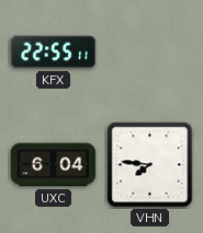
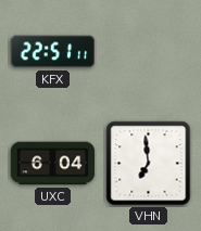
KFX: 22:55 -> 22:51 (53, 52)
VHN: 7:46 -> 6:59 (149, 164)
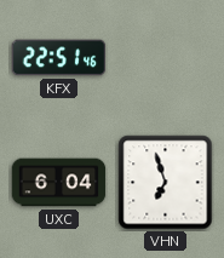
KFX: 22:51:11 -> 22:51:46 (59, 58)
VHN: 6:59 -> 6:57 (166, 183)
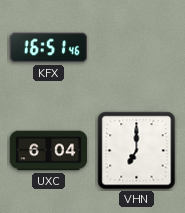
KFX: 22:51 -> 16:51 (49, 48)
VHN: 6:57 -> 7:00 (137, 151)
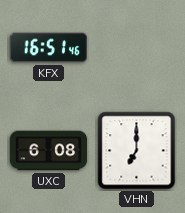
UXC: 6:04 -> 6:08 (49, 151)
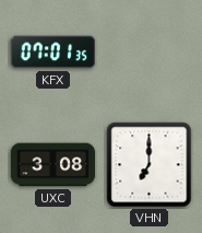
KFX: 16:51 -> 07:01 (54, 53)
UXC: 6:08 -> 3:08 (54, 165)
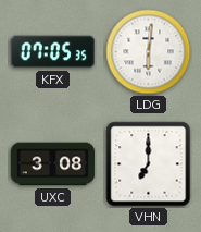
KFX: 07:01 -> 07:05 (53, 52)
LDG: none -> 6:01 (149, 52)
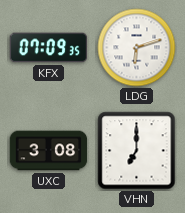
KFX: 07:05 -> 07:09 (49, 48)
LDG: 6:01 -> 6:12 (137, 48)
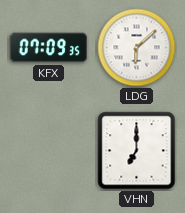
LDG: 6:12 -> 6:08 (137, 48)
UXC: 3:08 -> none (49, 151)
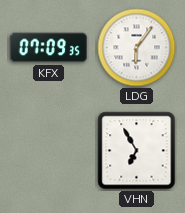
LDG: 6:08 -> 6:06 (137, 48)
VHN: 7:00 -> 6:55 (137, 151)
